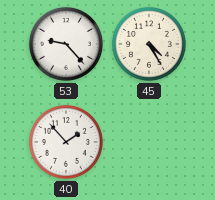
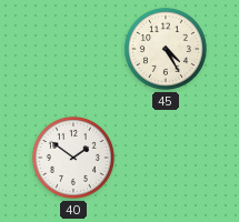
53: 9:23 -> none (66, 44)
40: 1:53 -> 1:51 (73, 158)
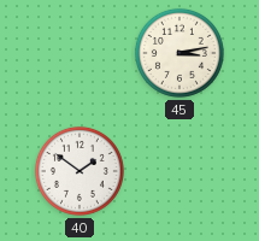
45: 4:25 -> 3:13 (179, 53)
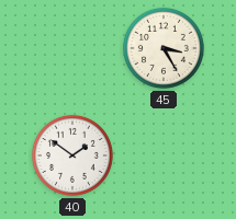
45: 3:13 -> 3:25 (164, 48)
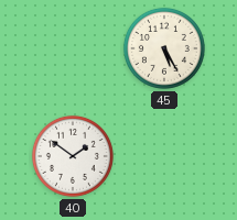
45: 3:25 -> 5:25 (164, 48)
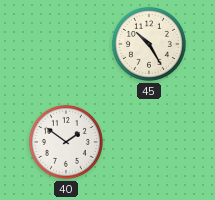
45: 5:25 -> 10:25 (149, 44)
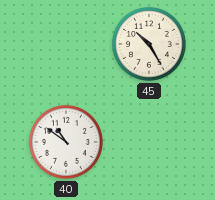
40: 1:51 -> 10:51 (66, 142)
